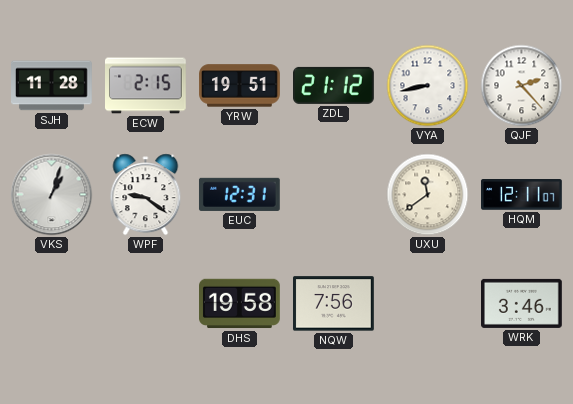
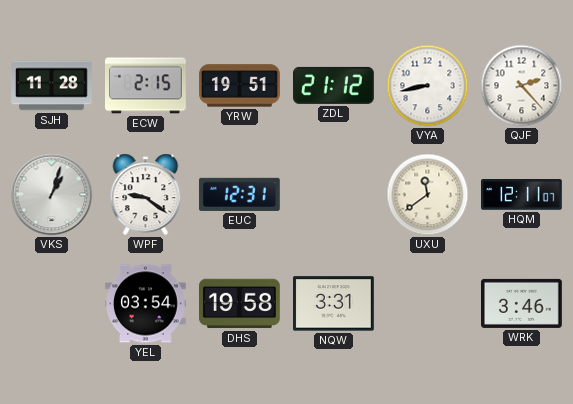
YEL: none -> 03:54 (146, 304)
NQW: 7:56 -> 3:31 (334, 304)
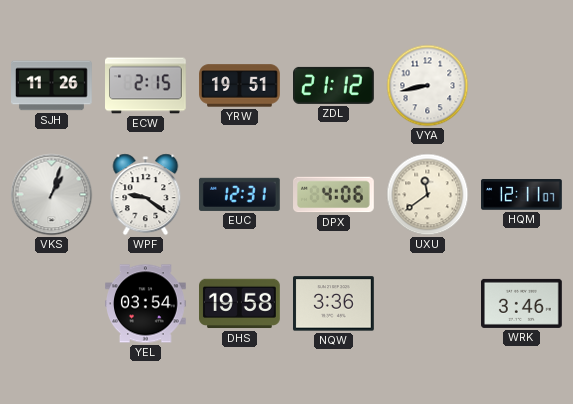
SJH: 11:28 -> 11:26 (52, 86)
QJF: 2:23 -> none (522, 86)
DPX: none -> 4:06 (334, 195)
NQW: 3:31 -> 3:36 (334, 304)
